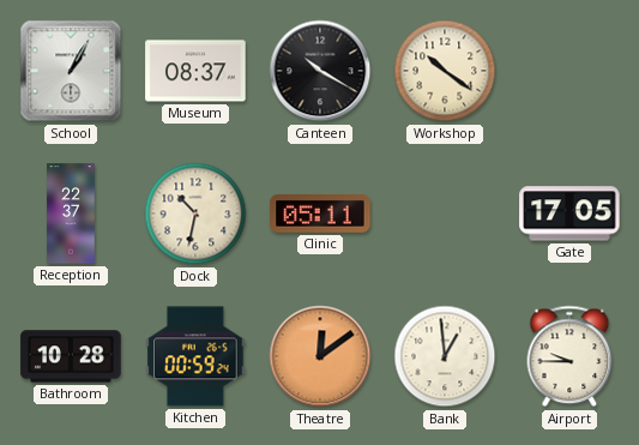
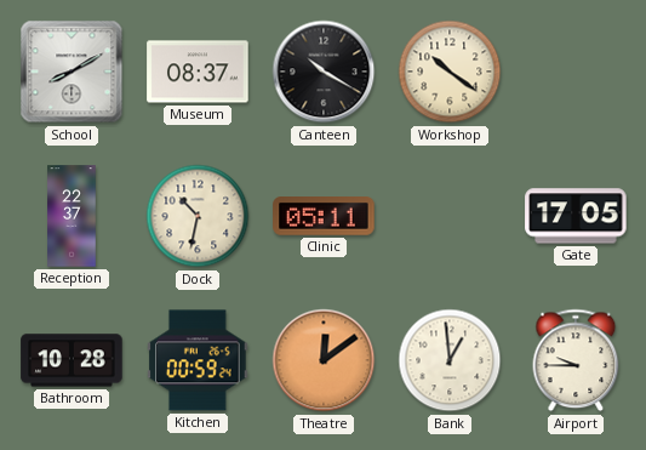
School: 1:05 -> 8:10 (72, 72)
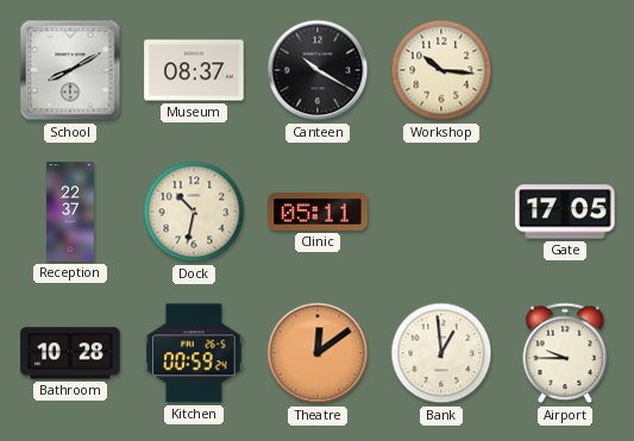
Workshop: 10:21 -> 10:16 (441, 70)
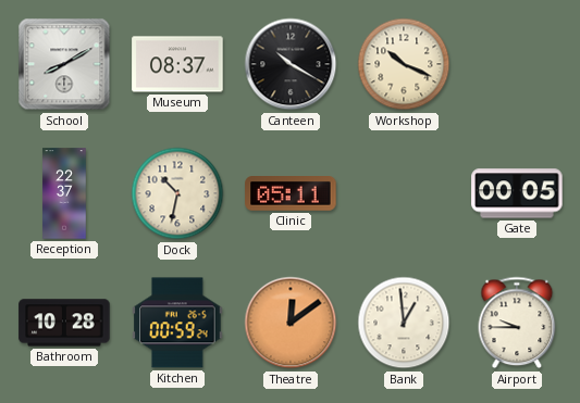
Workshop: 10:16 -> 10:19 (404, 64)
Gate: 17:05 -> 00:05 (517, 193)
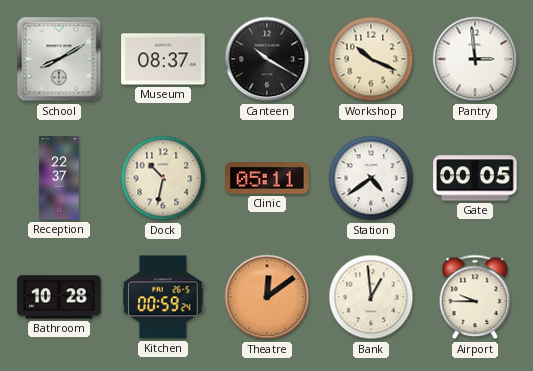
Pantry: none -> 2:59 (475, 59)
Station: none -> 4:39 (371, 178)
